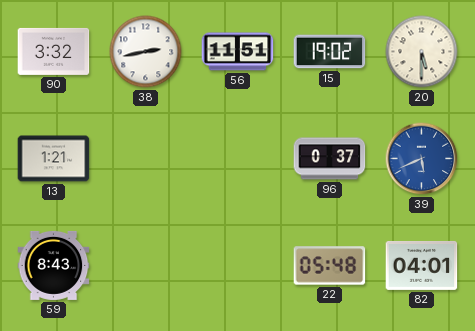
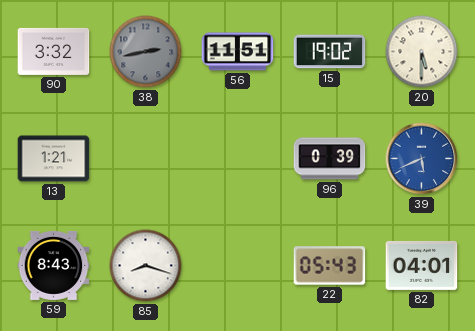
38 dial: white -> grey (146, 52)
96: 0:37 -> 0:39 (330, 159)
85: none -> 8:18 (146, 266)
22: 05:48 -> 05:43 (330, 266)
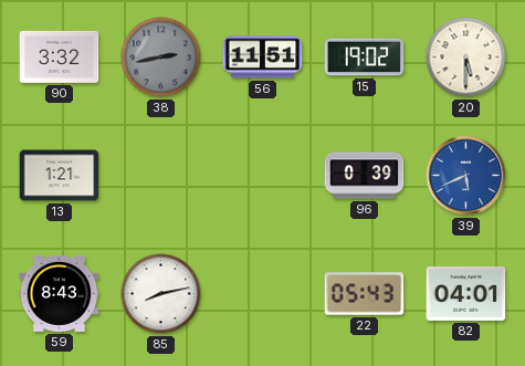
85: 8:18 -> 8:13 (161, 294)
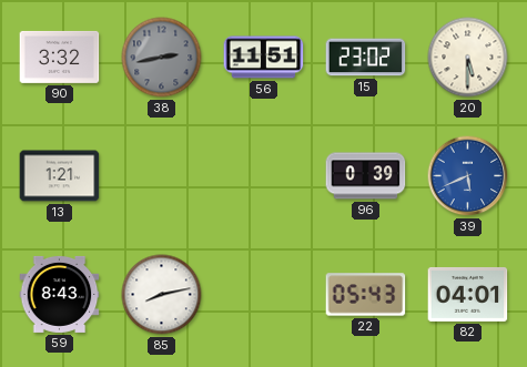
15: 19:02 -> 23:02 (366, 58)
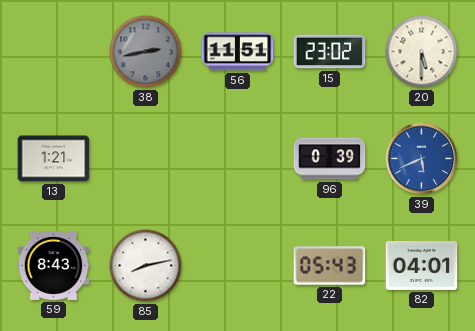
90: 3:32 -> none (60, 57)
